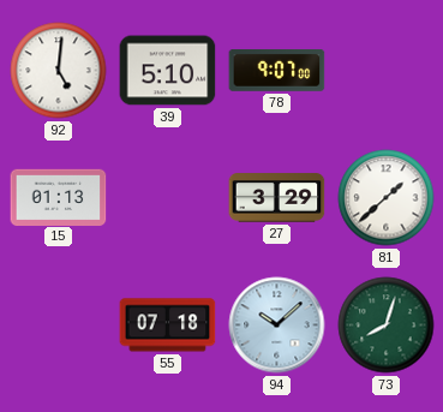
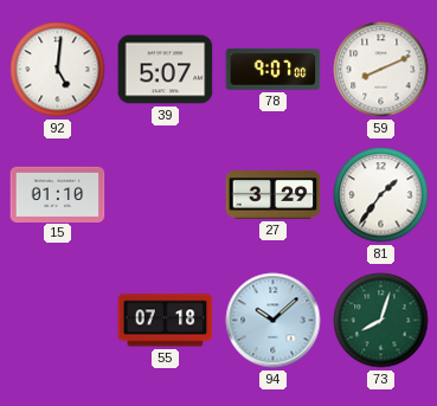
39: 5:10 -> 5:07 (166, 70)
59: none -> 8:11 (381, 70)
15: 01:13 -> 01:10 (58, 194)
81: 1:38 -> 1:36 (381, 195)
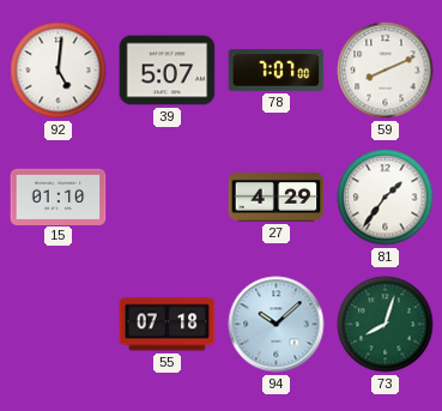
78: 9:07 -> 7:07 (277, 71)
27: 3:29 -> 4:29 (277, 198)
